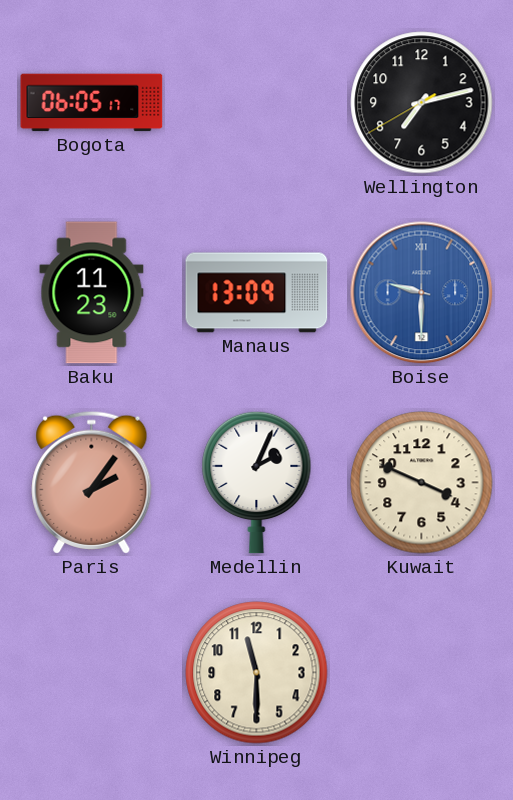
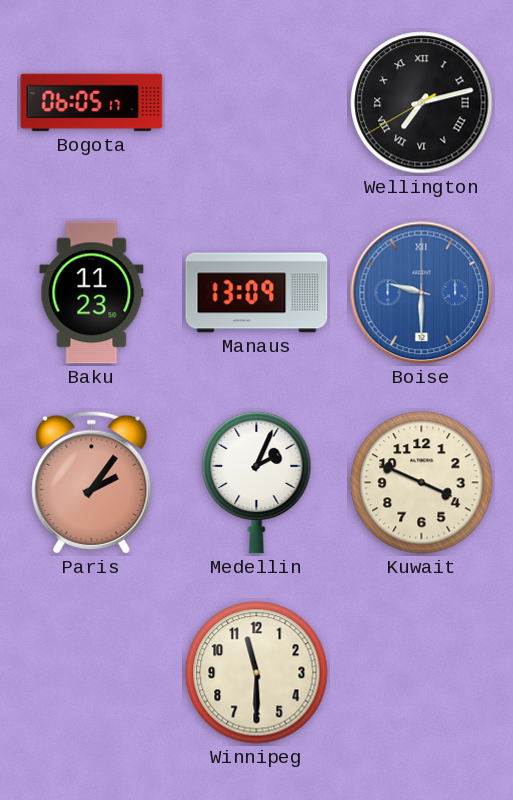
Wellington numerals: Arabic -> Roman (422, 103)
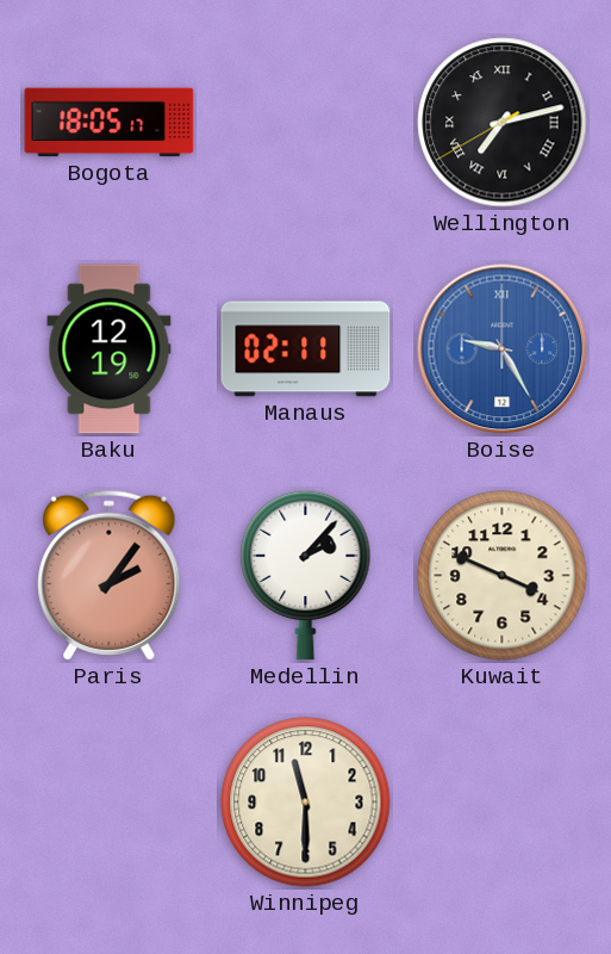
Bogota: 06:05 -> 18:05 (110, 123)
Baku: 11:23 -> 12:19 (110, 349)
Manaus: 13:09 -> 02:11 (306, 349)
Boise: 9:30 -> 9:25 (503, 349)
Medellin: 2:04 -> 2:07 (306, 575)
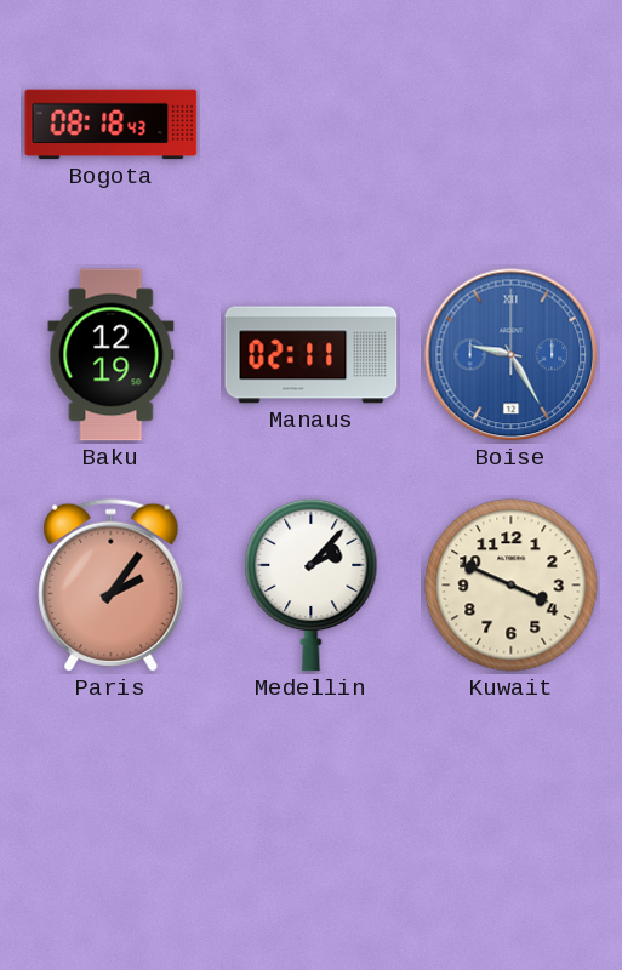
Bogota: 18:05 -> 08:18 (112, 125)
Wellington: 7:12 -> none (503, 123)
Winnipeg: 11:30 -> none (306, 803)
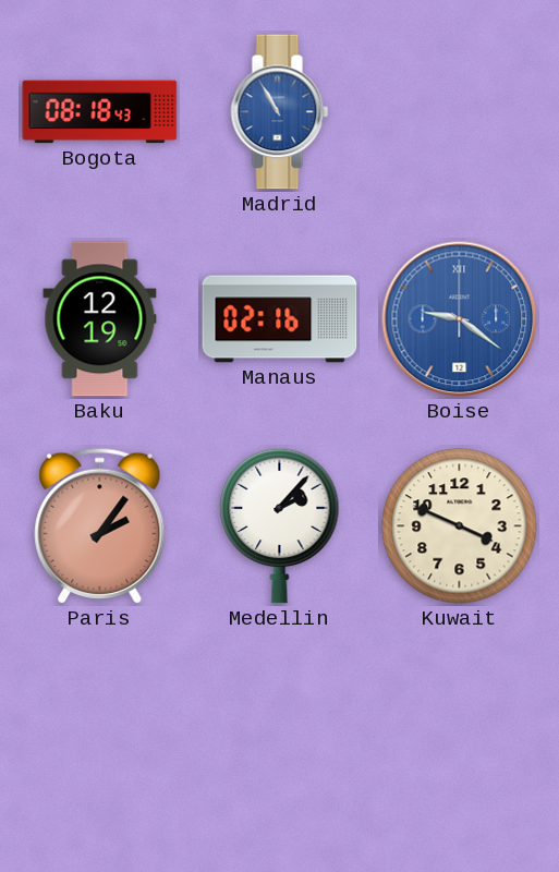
Madrid: none -> 10:55 (280, 112)
Manaus: 02:11 -> 02:16 (280, 319)
Boise: 9:25 -> 9:21 (460, 319)
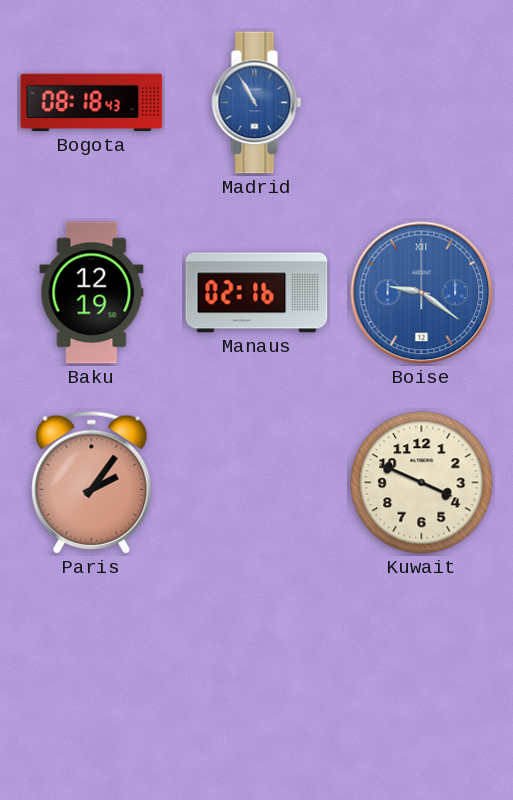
Medellin: 2:07 -> none (280, 525)
